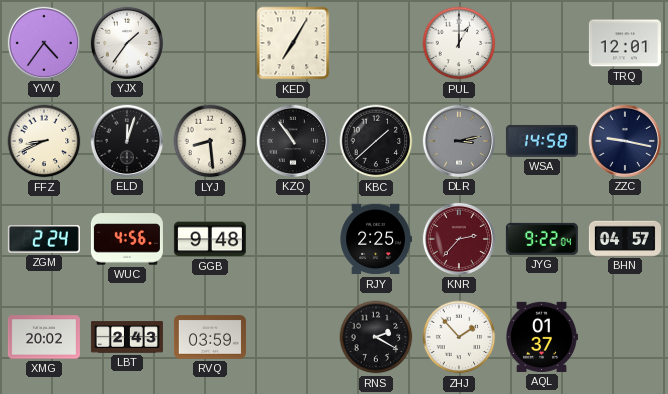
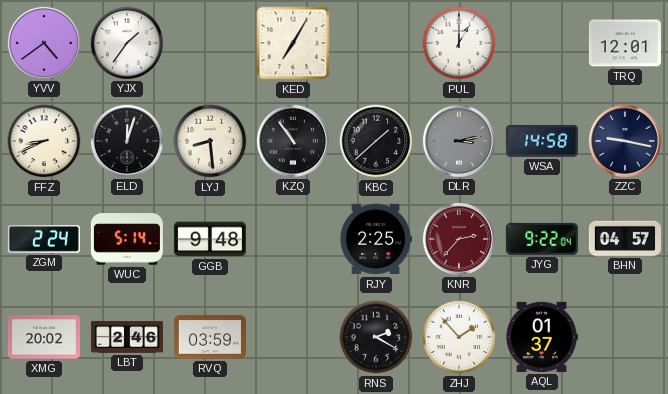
YVV: 4:36 -> 4:39 (44, 43)
WUC: 4:56 -> 5:14 (127, 239)
LBT: 2:43 -> 2:46 (127, 337)
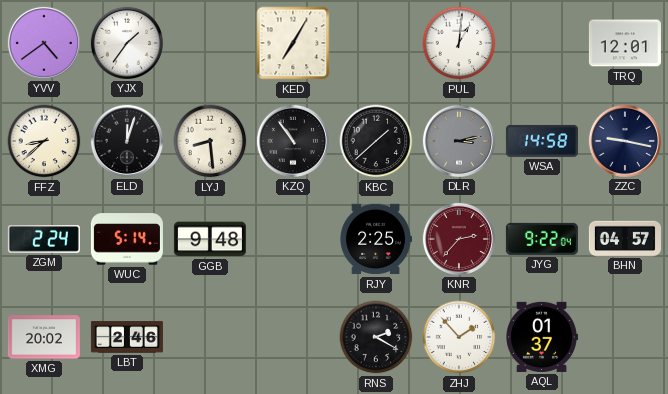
PUL: 1:00 -> 1:01 (459, 43)
FFZ: 8:41 -> 8:38 (44, 141)
RVQ: 03:59 -> none (210, 337)
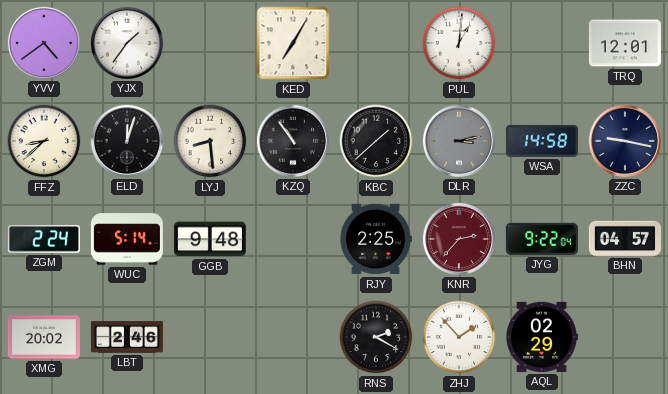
AQL: 01:37 -> 02:29 (542, 337)
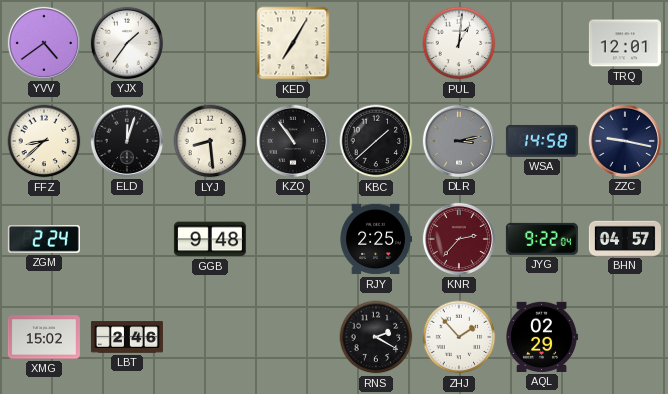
WUC: 5:14 -> none (127, 239)
XMG: 20:02 -> 15:02 (44, 337)
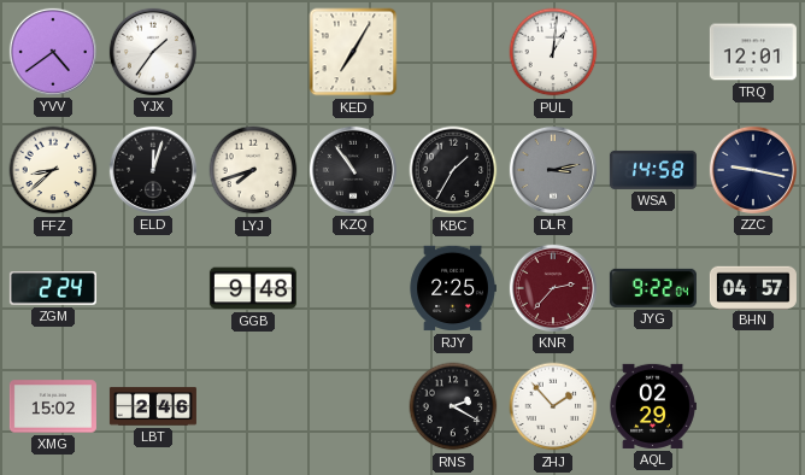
LYJ: 8:29 -> 7:42 (253, 170)
KBC: 1:38 -> 1:35 (453, 170)
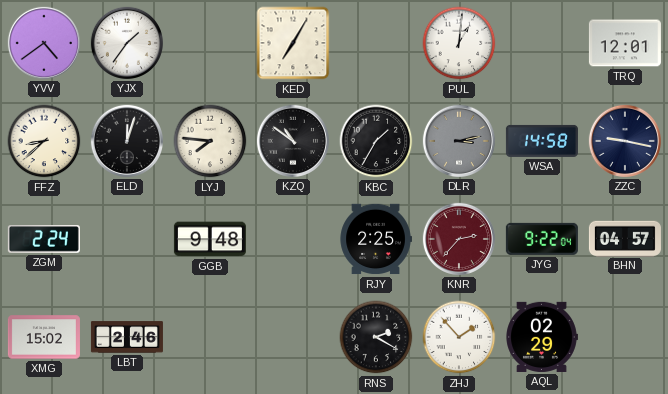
LYJ: 7:42 -> 7:46 (210, 141)
KZQ: 10:54 -> 10:51 (293, 141)
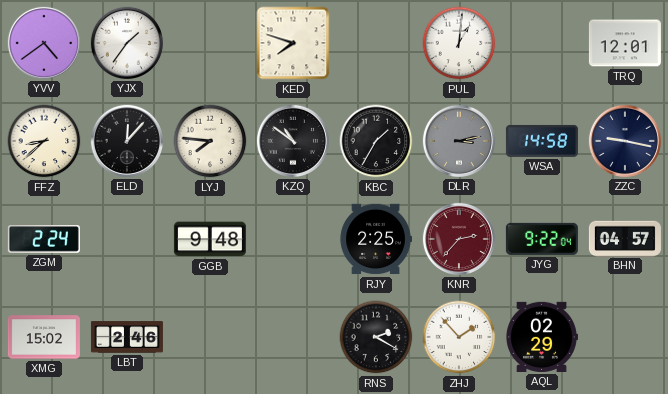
KED: 7:05 -> 7:48 (293, 43)
ELD: 12:03 -> 12:07 (127, 141)
